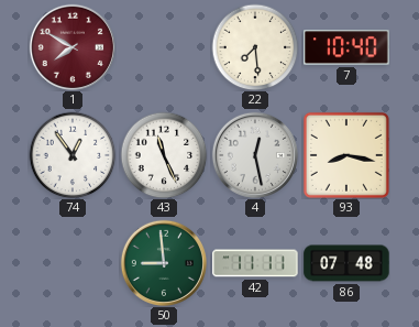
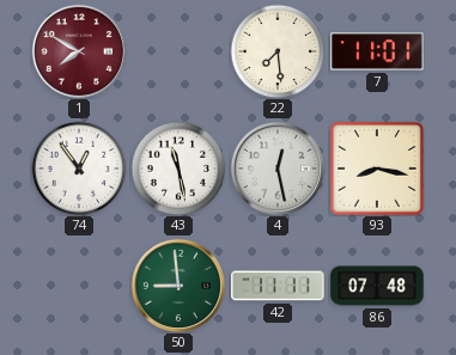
7: 10:40 -> 11:01 (377, 51)
43: 11:26 -> 11:28 (178, 169)
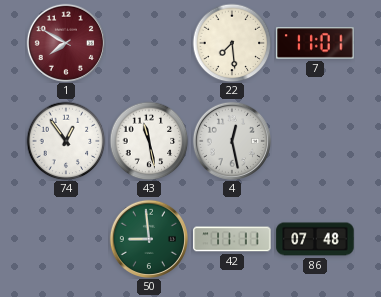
93: 8:17 -> none (377, 169)
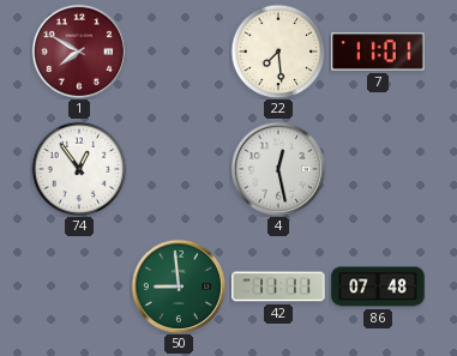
43: 11:28 -> none (149, 141)
